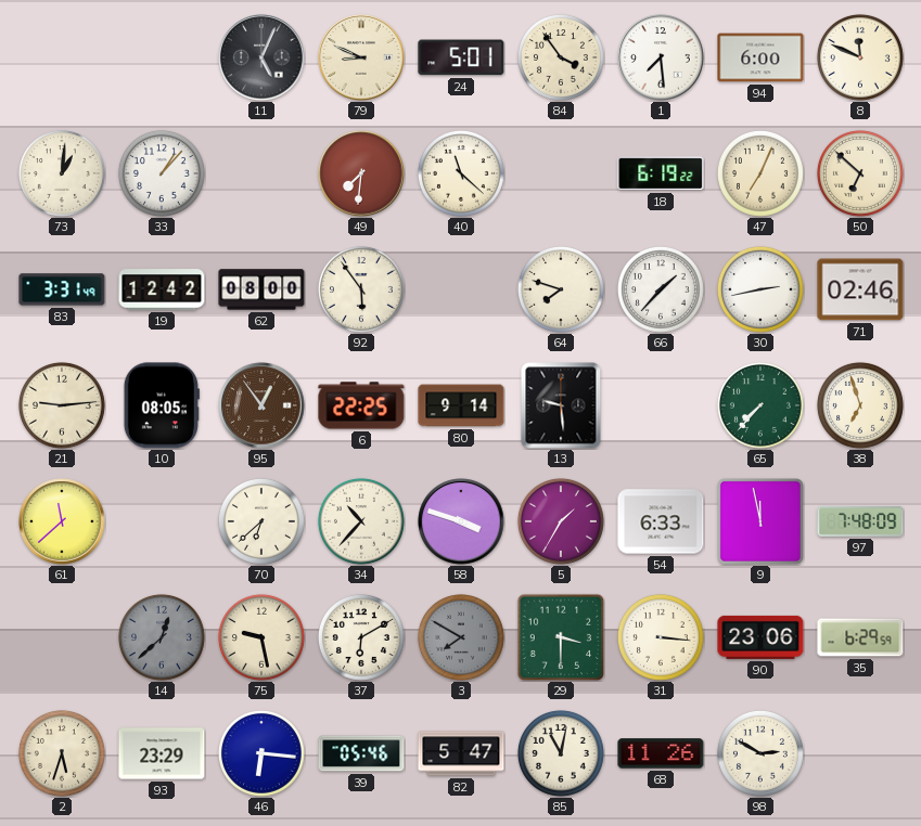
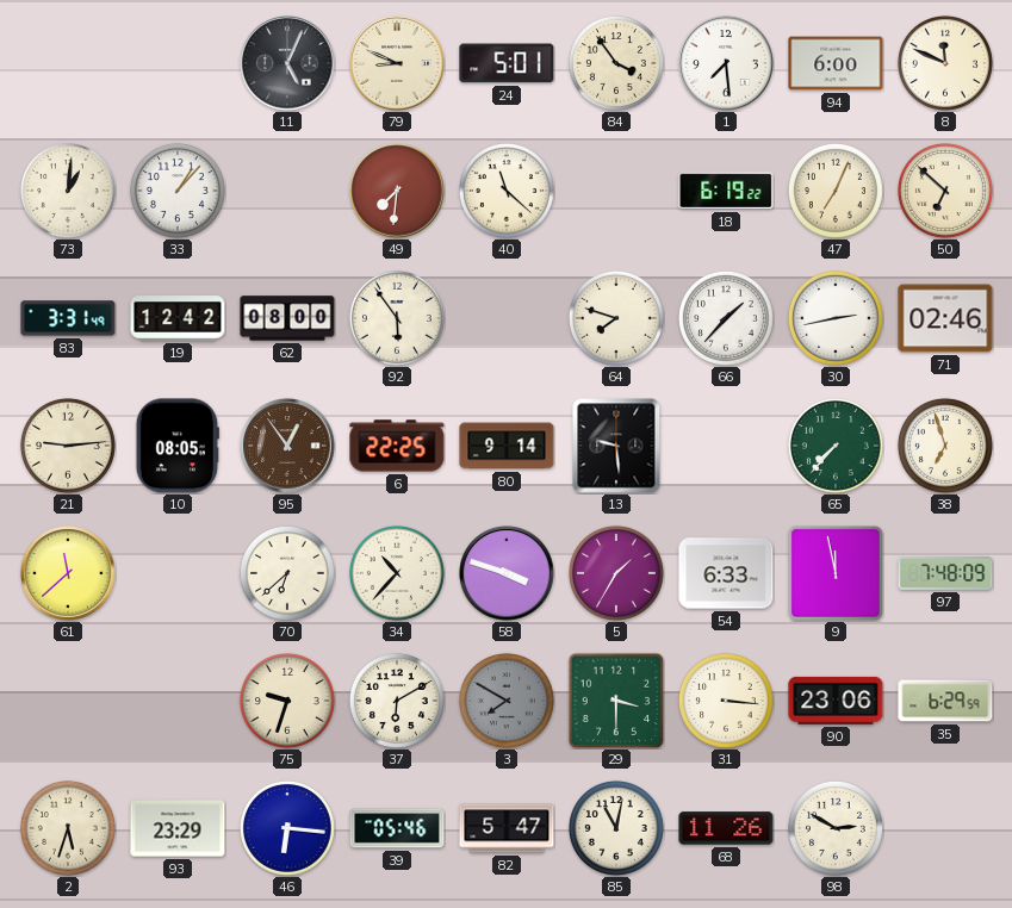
14: 12:38 -> none (162, 637)
75: 9:28 -> 9:33 (287, 701)
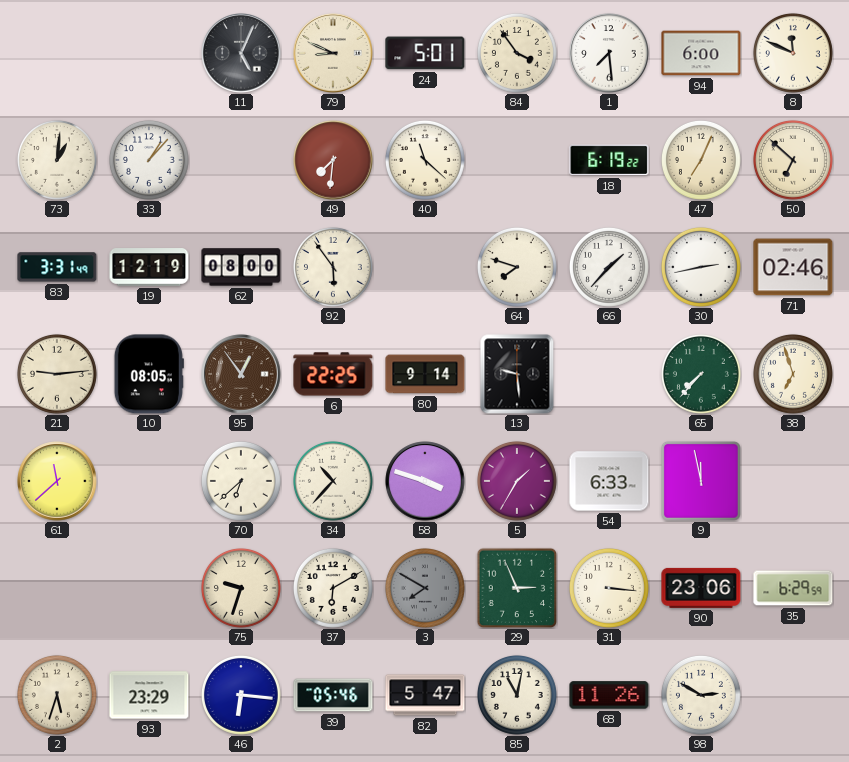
19: 12:42 -> 12:19 (149, 267)
97: 7:48 -> none (945, 573)
29: 3:30 -> 2:56 (517, 588)
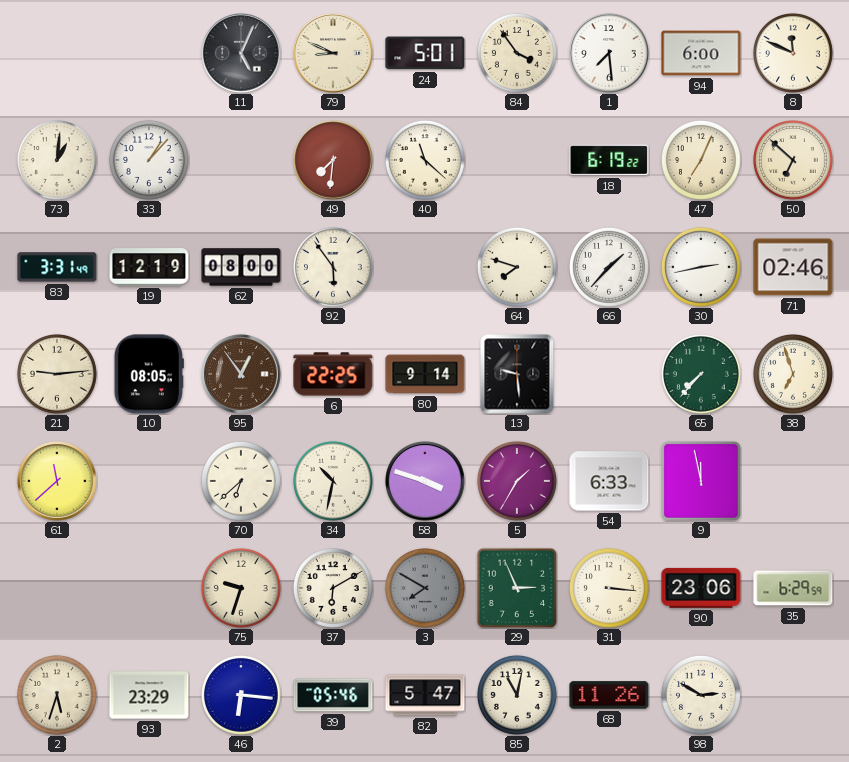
34: 10:37 -> 10:32 (333, 481)
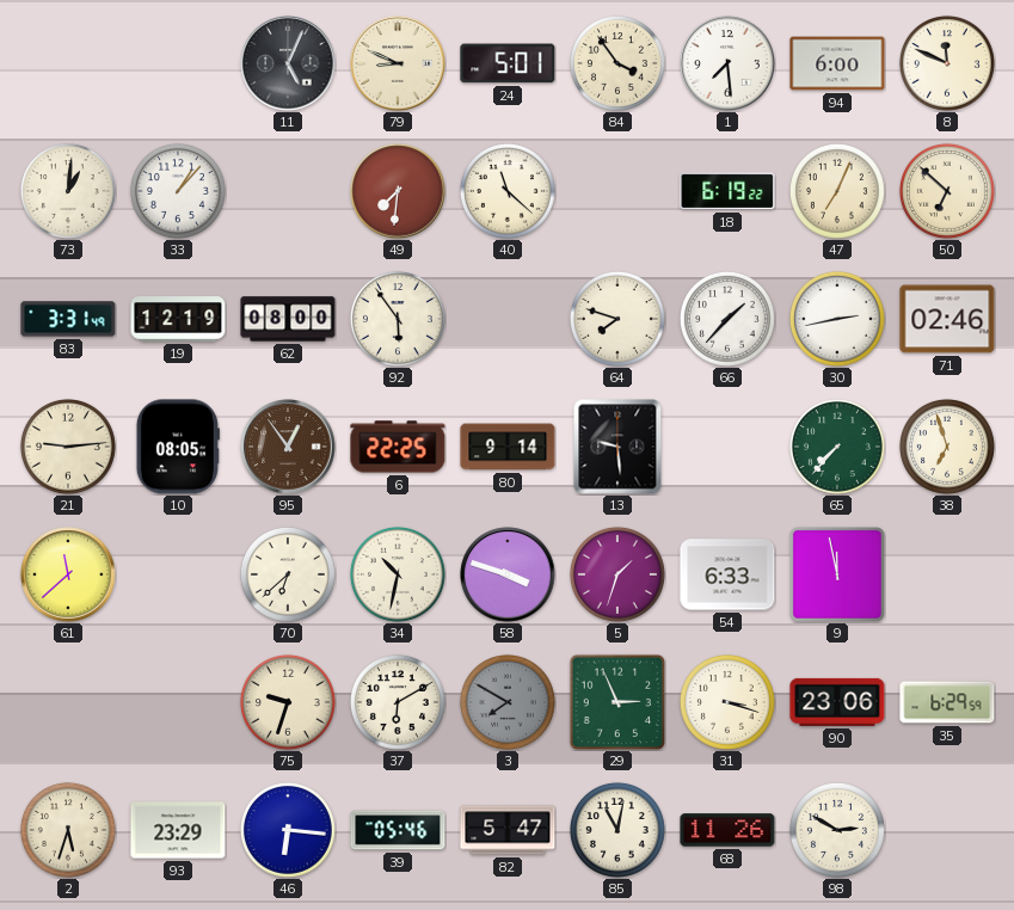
5: 1:35 -> 1:33 (617, 574)
31: 3:16 -> 3:18 (727, 702)
